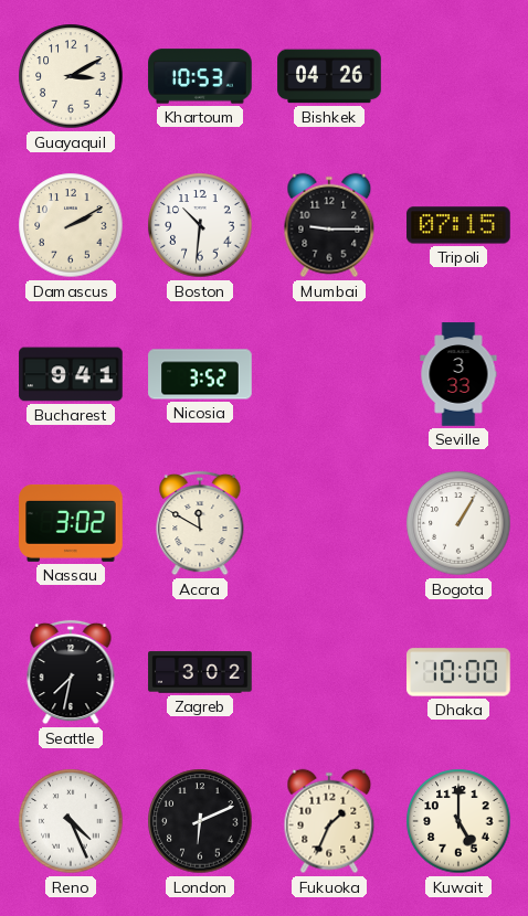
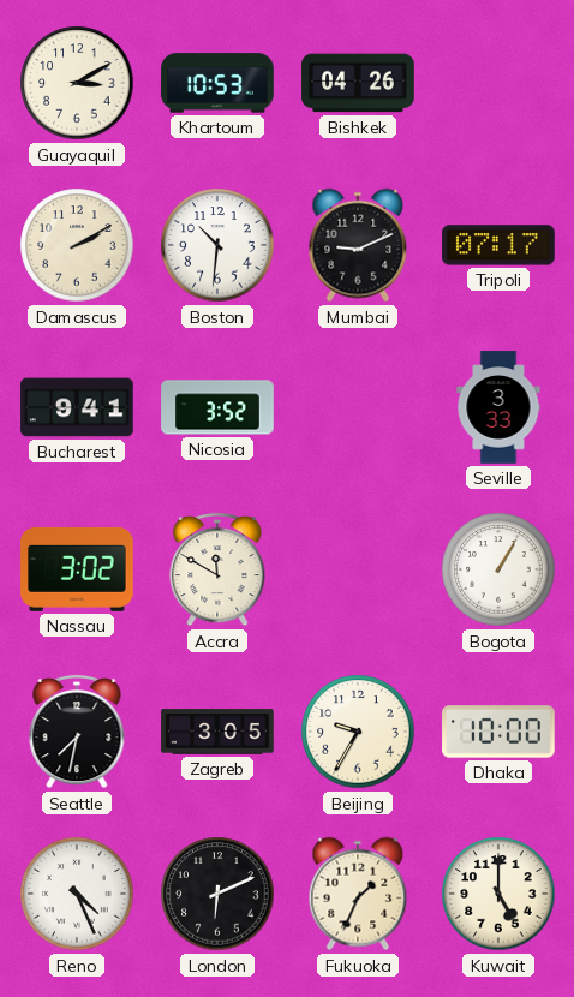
Mumbai: 9:15 -> 9:11 (358, 245)
Tripoli: 07:15 -> 07:17 (498, 245)
Zagreb: 3:02 -> 3:05 (217, 732)
Beijing: none -> 9:35 (358, 732)
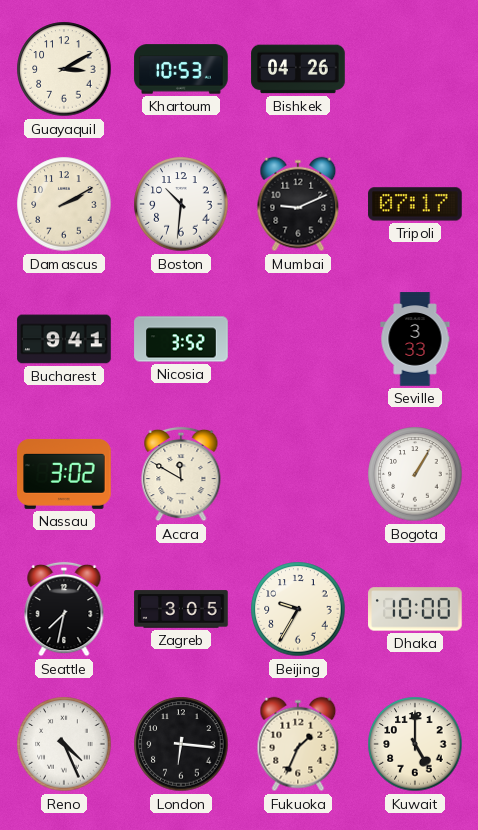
London: 6:11 -> 6:16 (181, 744)
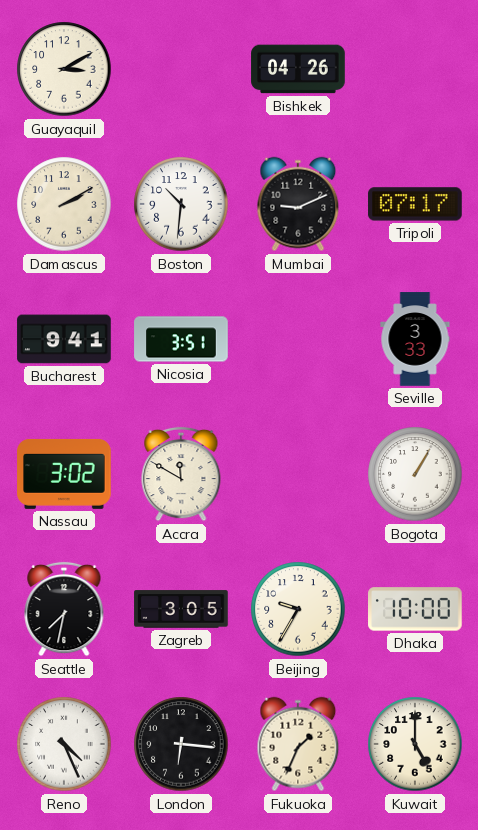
Khartoum: 10:53 -> none (181, 69)
Nicosia: 3:52 -> 3:51 (181, 339)
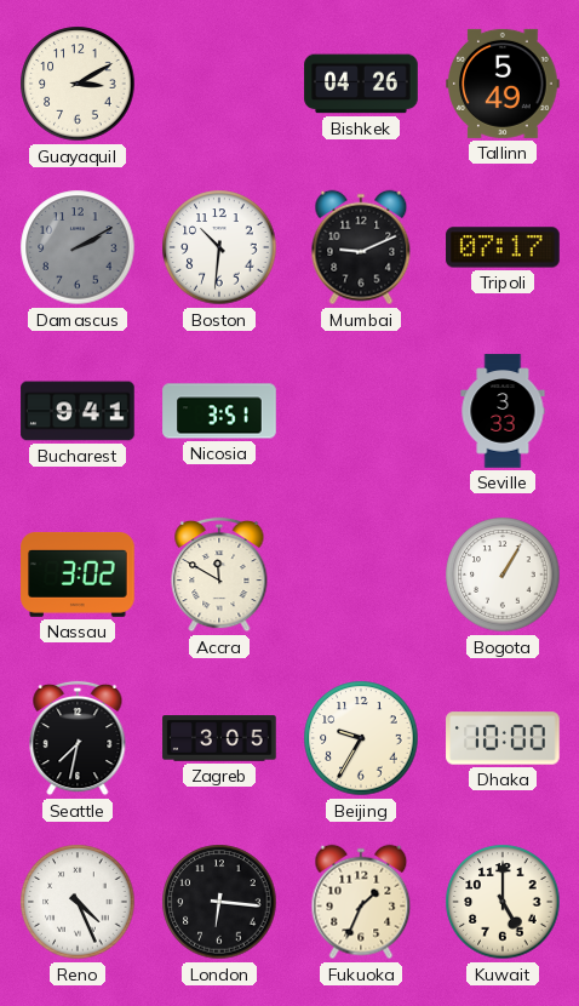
Tallinn: none -> 5:49 (503, 84)
Damascus dial: cream -> grey (78, 247)
